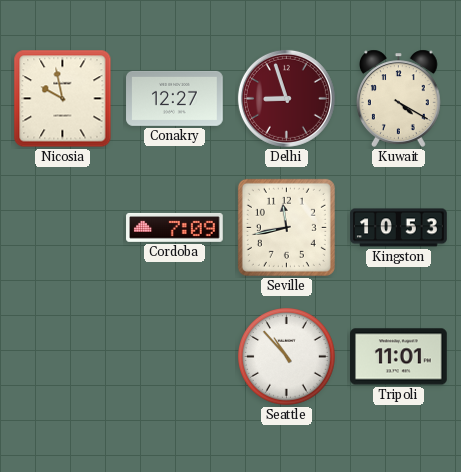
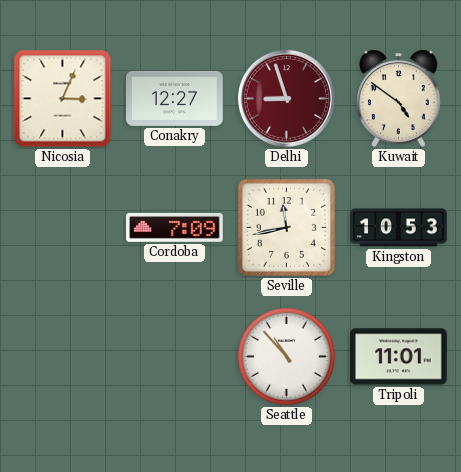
Nicosia: 9:58 -> 3:04 (63, 99)
Kuwait: 4:20 -> 4:51 (398, 98)
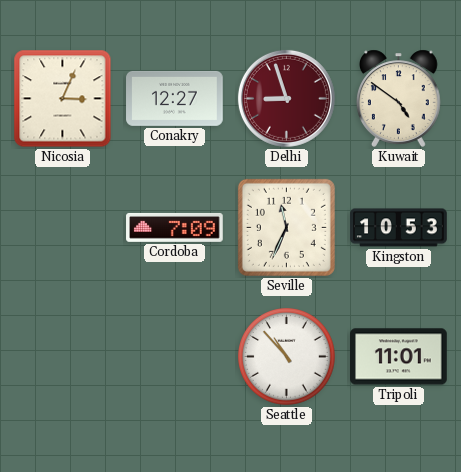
Seville: 11:43 -> 11:34 (286, 227)
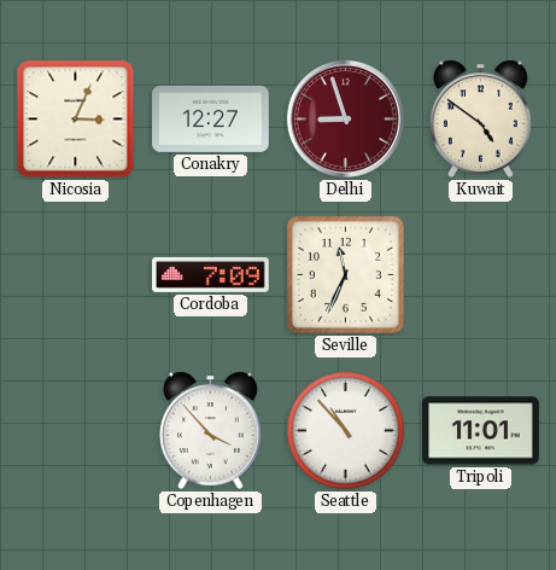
Kingston: 10:53 -> none (399, 228)
Copenhagen: none -> 3:53 (210, 430)
